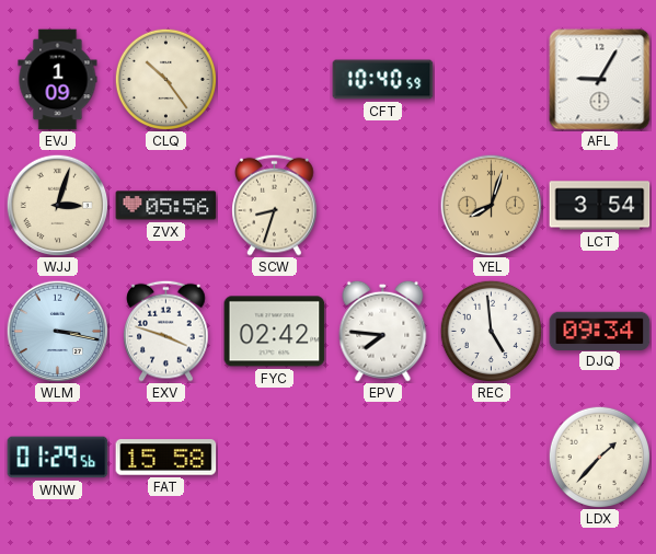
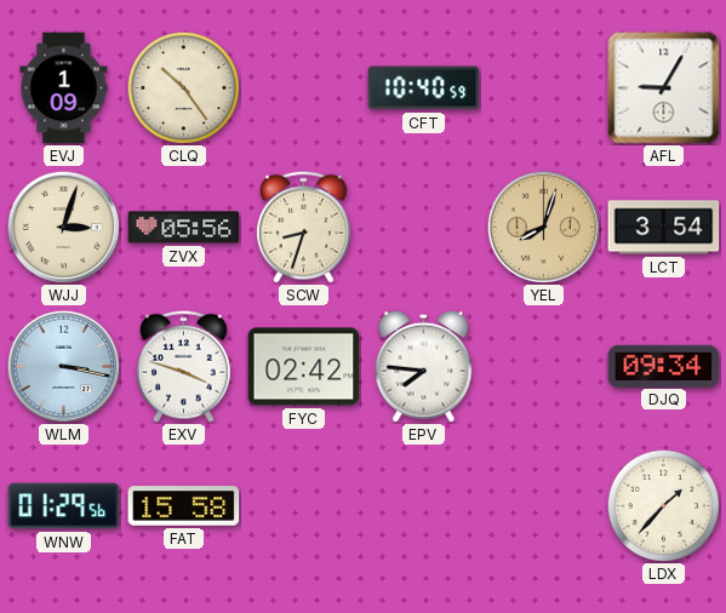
REC: 4:59 -> none (491, 331)
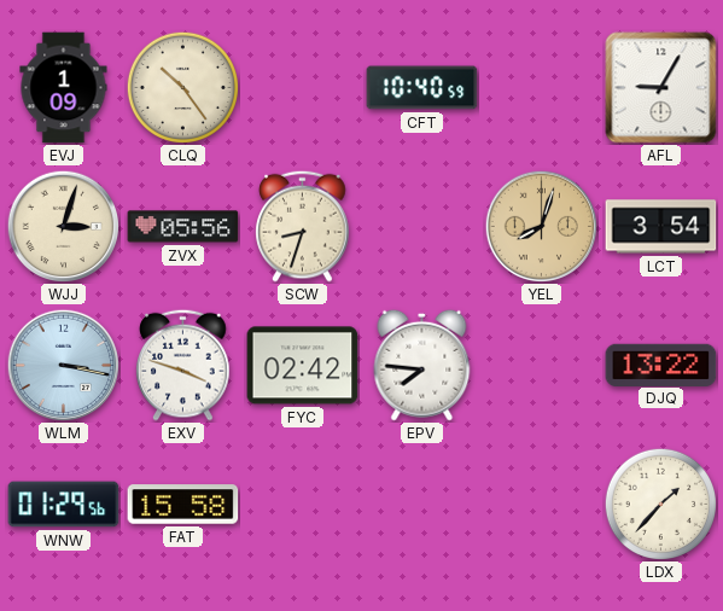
DJQ: 09:34 -> 13:22 (661, 365)
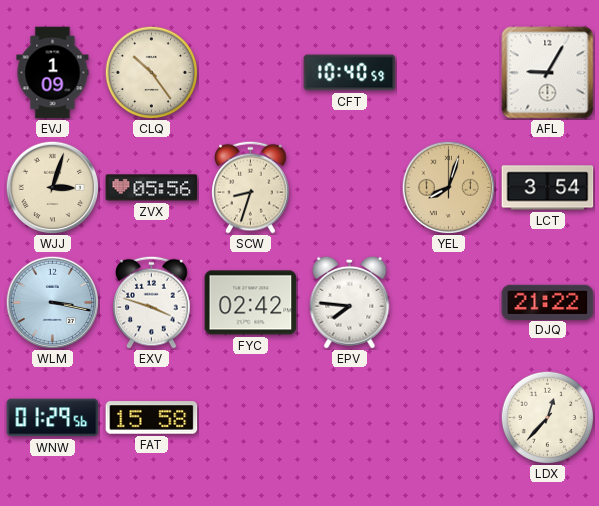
DJQ: 13:22 -> 21:22 (548, 302)
LDX: 1:37 -> 12:37 (547, 417)
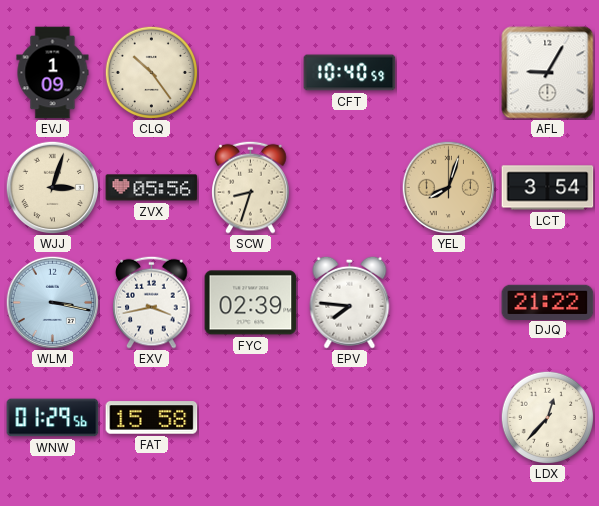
EXV: 3:48 -> 3:43 (152, 302)
FYC: 02:42 -> 02:39 (251, 303)
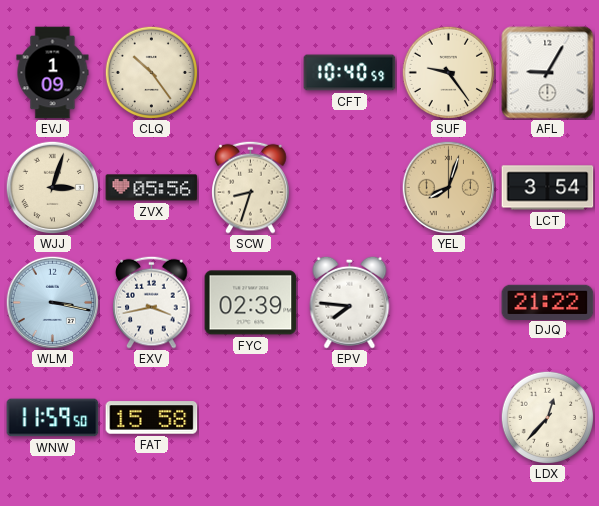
SUF: none -> 9:24 (448, 72)
WNW: 01:29 -> 11:59 (53, 418)
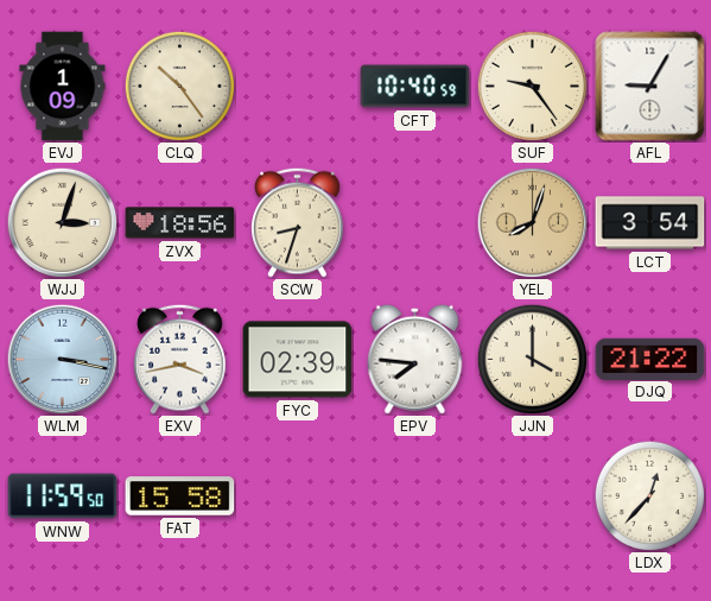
ZVX: 05:56 -> 18:56 (180, 223)
JJN: none -> 4:00 (532, 359)
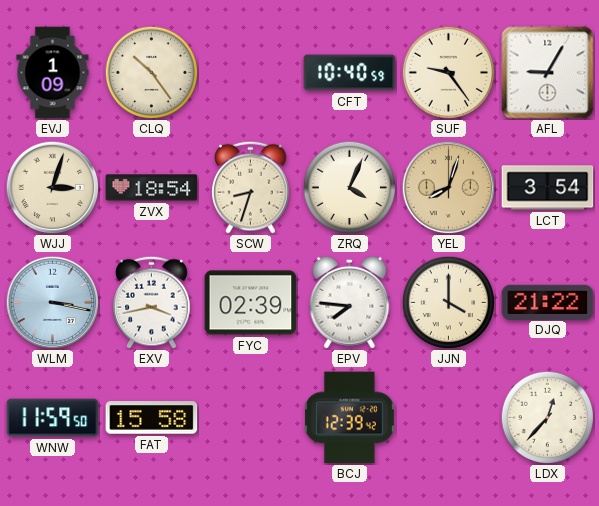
ZVX: 18:56 -> 18:54 (152, 188)
ZRQ: none -> 4:04 (349, 187)
BCJ: none -> 12:39 (349, 418)
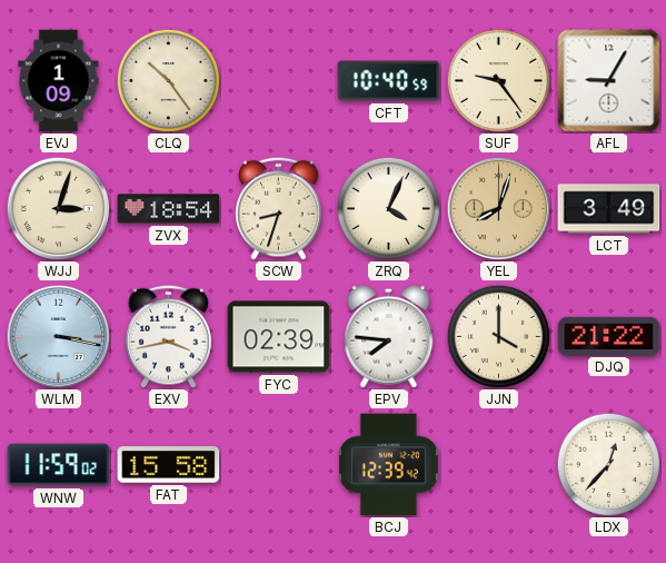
LCT: 3:54 -> 3:49 (609, 209)
WNW: 11:59:50 -> 11:59:02 (59, 465)
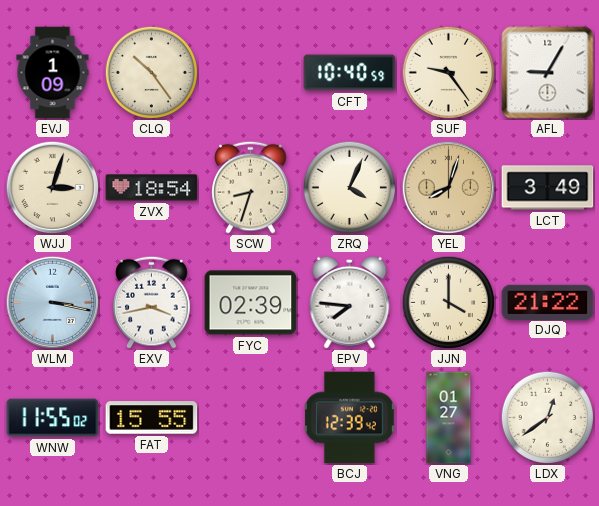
WNW: 11:59 -> 11:55 (53, 418)
FAT: 15:58 -> 15:55 (152, 418)
VNG: none -> 01:27 (449, 418)
LDX: 12:37 -> 12:39 (547, 417)
